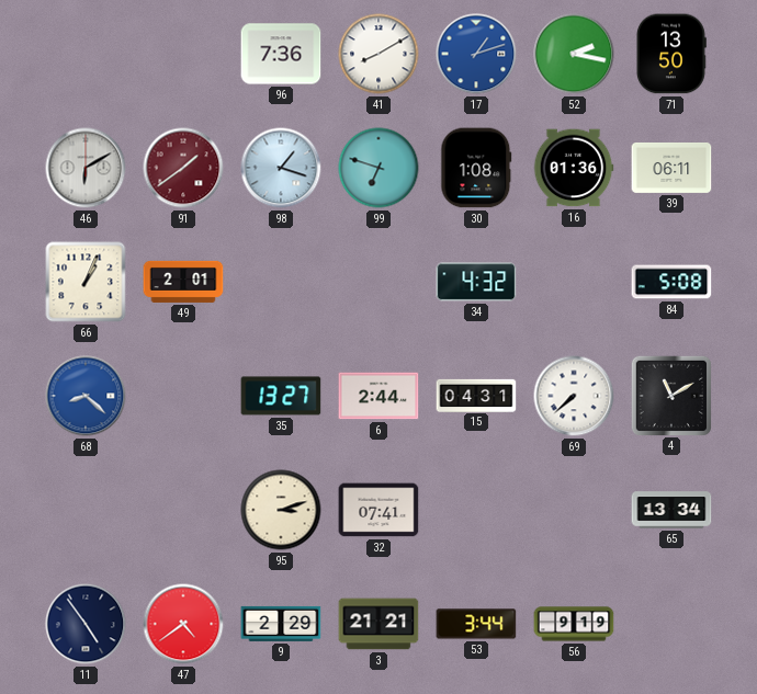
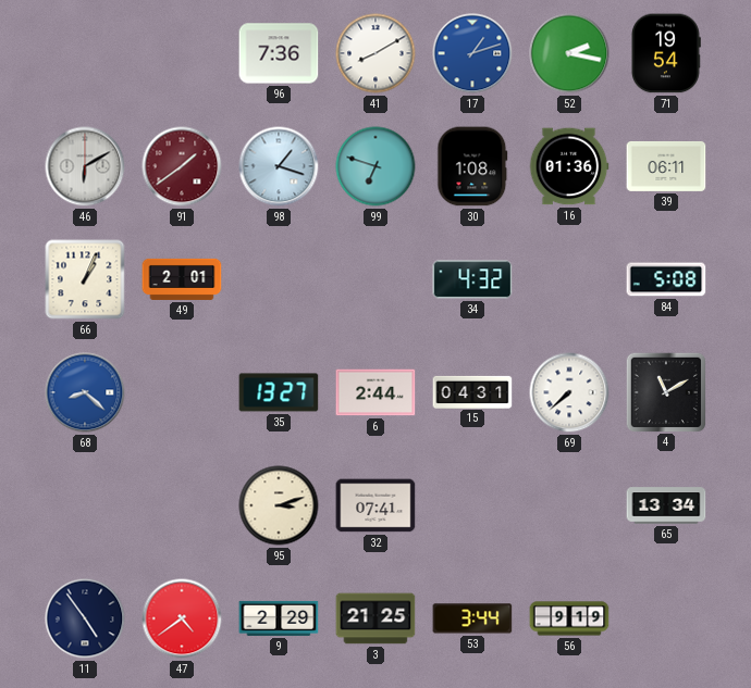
71: 13:50 -> 19:54 (665, 53)
3: 21:21 -> 21:25 (375, 618)
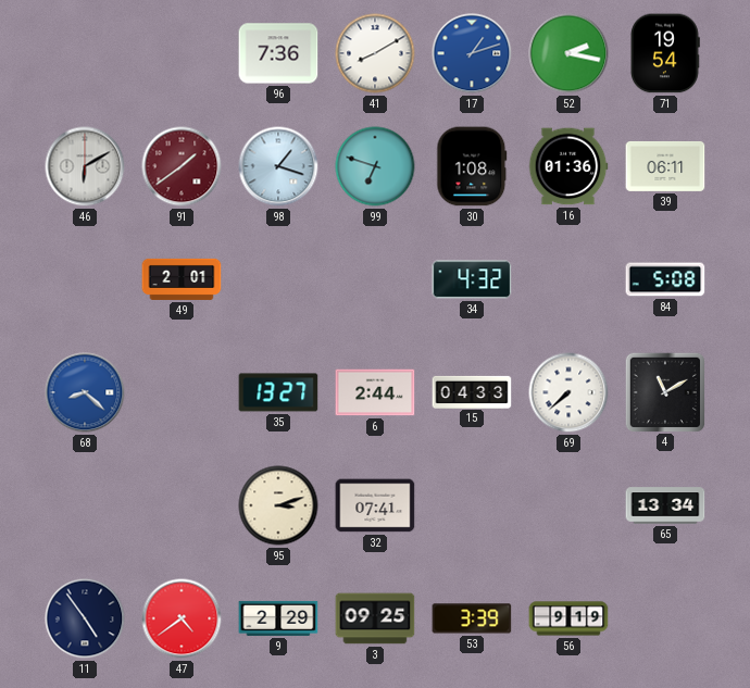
66: 1:04 -> none (85, 279)
15: 04:31 -> 04:33 (472, 391)
3: 21:25 -> 09:25 (375, 618)
53: 3:44 -> 3:39 (472, 618)
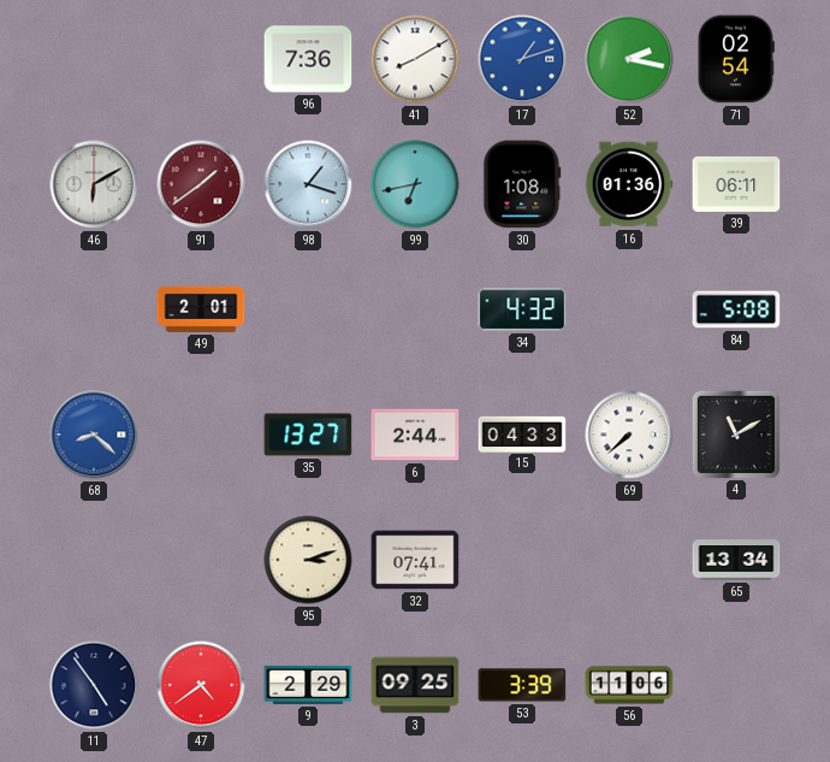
71: 19:54 -> 02:54 (735, 59)
99: 6:48 -> 6:43 (415, 184)
56: 9:19 -> 11:06 (629, 685)
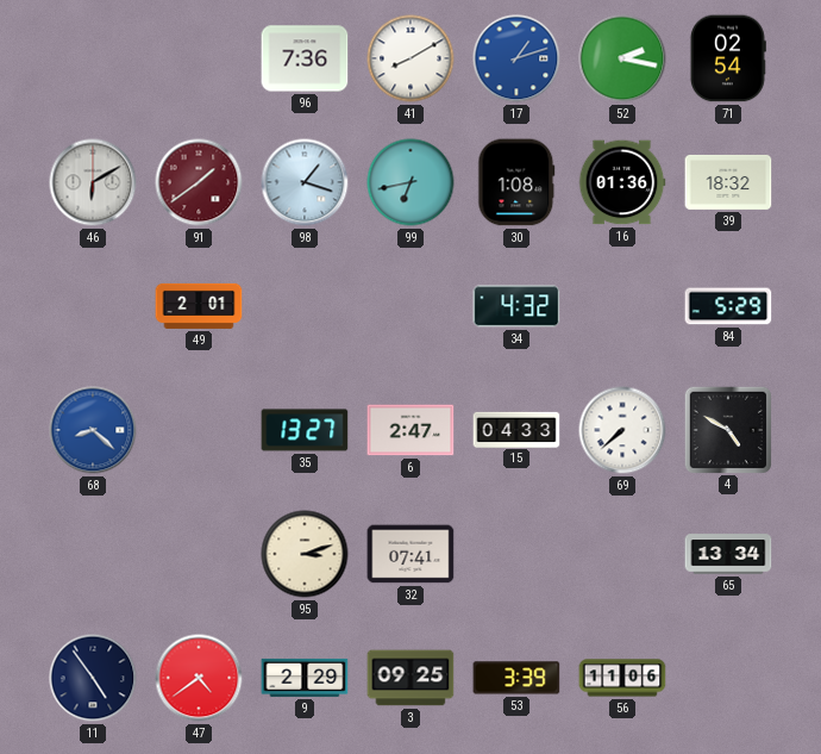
39: 06:11 -> 18:32 (728, 182)
84: 5:08 -> 5:29 (728, 306)
6: 2:44 -> 2:47 (411, 430)
4: 11:10 -> 4:50 (727, 429)
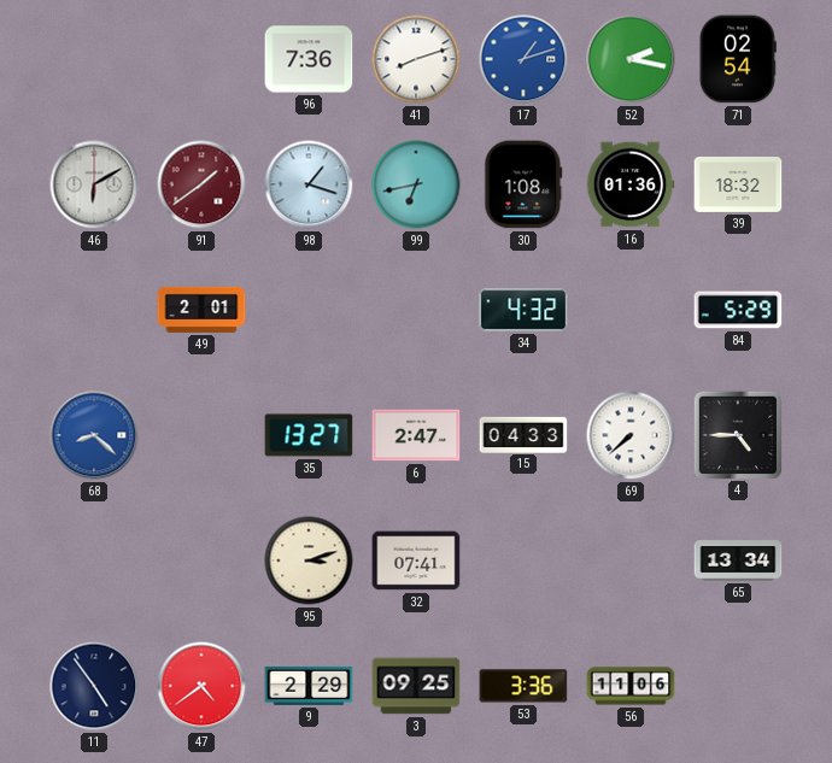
41: 8:10 -> 8:12 (416, 59)
4: 4:50 -> 4:45 (737, 434)
53: 3:39 -> 3:36 (523, 686)
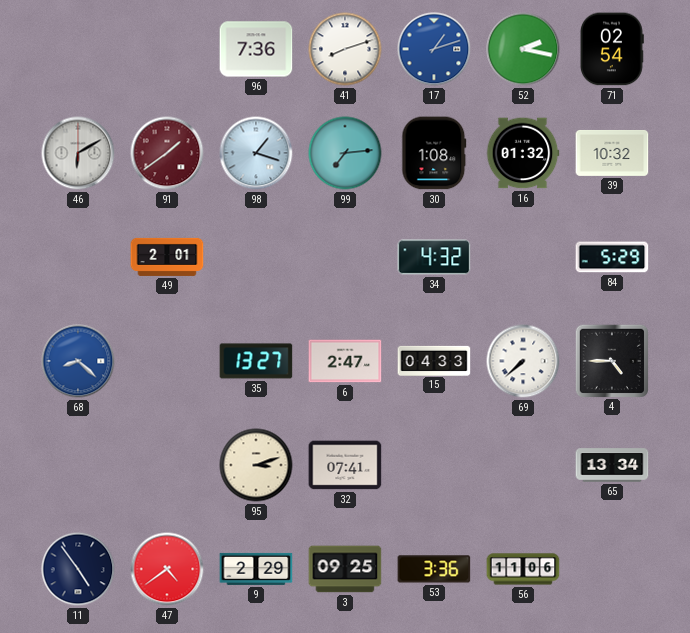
99: 6:43 -> 7:14 (345, 153)
16: 01:36 -> 01:32 (523, 153)
39: 18:32 -> 10:32 (612, 153)
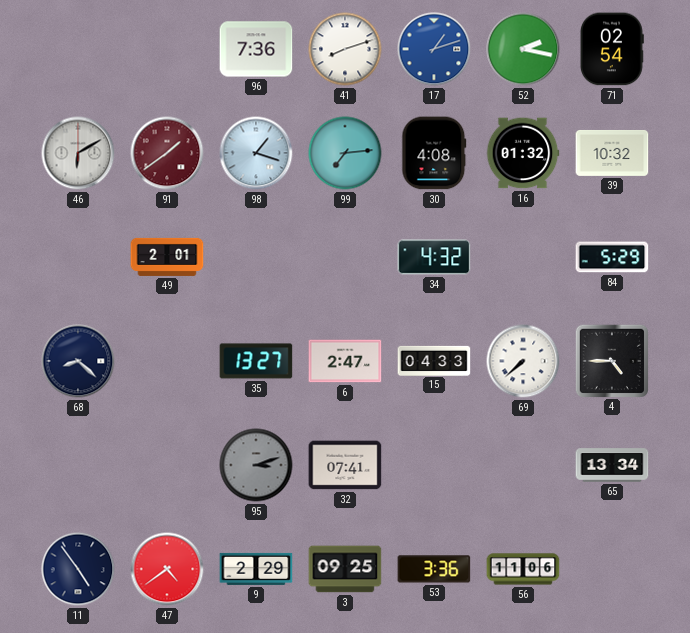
30: 1:08 -> 4:08 (434, 153)
68 dial: blue -> navy (78, 361)
95 dial: cream -> grey (256, 465)
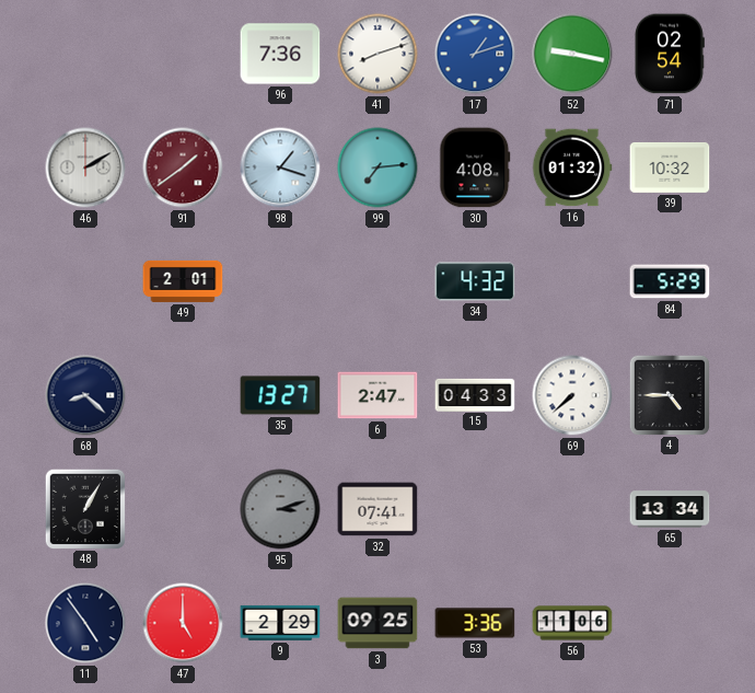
52: 2:17 -> 9:17 (572, 54)
46: 6:10 -> 2:10 (85, 168)
48: none -> 1:05 (84, 508)
47: 4:39 -> 5:00 (183, 623)
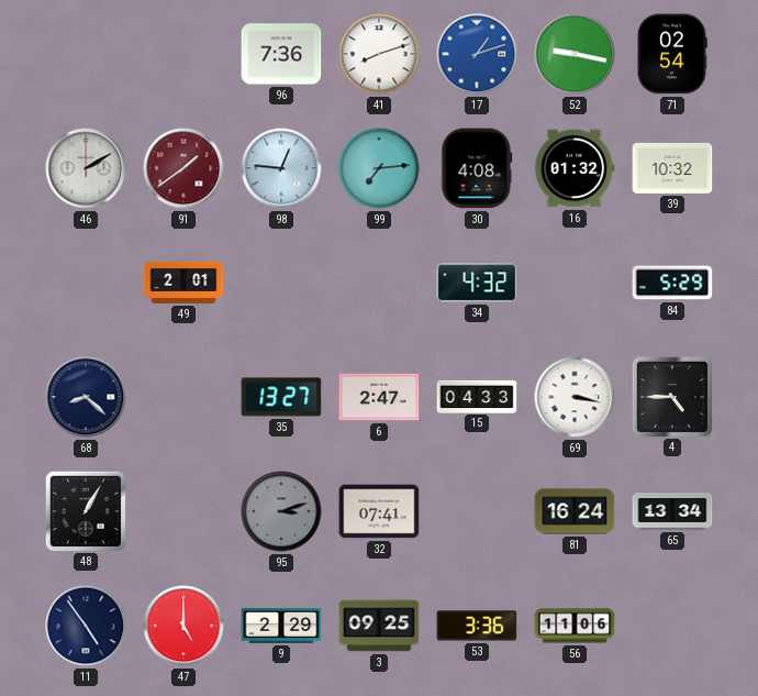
98: 1:18 -> 12:46 (281, 168)
69: 7:38 -> 3:17 (575, 397)
81: none -> 16:24 (575, 511)
